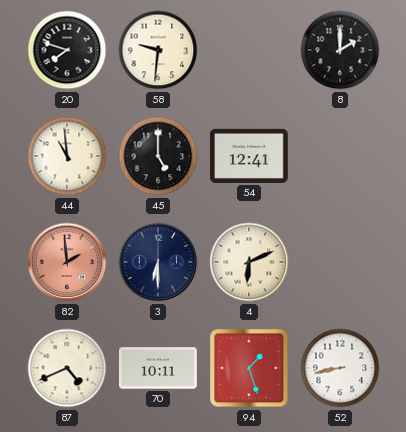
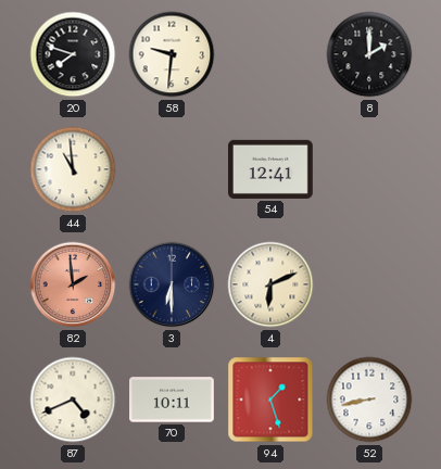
45: 5:00 -> none (158, 156)
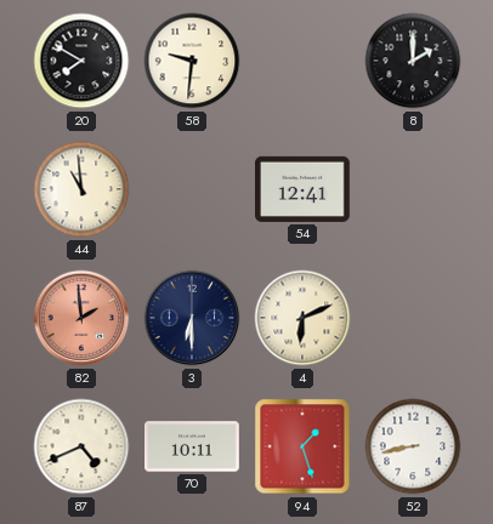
20: 7:48 -> 7:50 (81, 61)
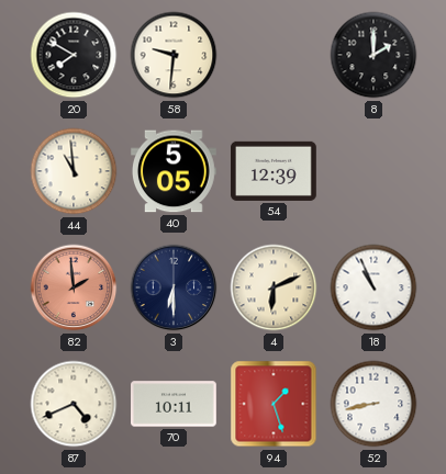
40: none -> 5:05 (175, 171)
54: 12:41 -> 12:39 (275, 171)
18: none -> 10:56 (373, 287)
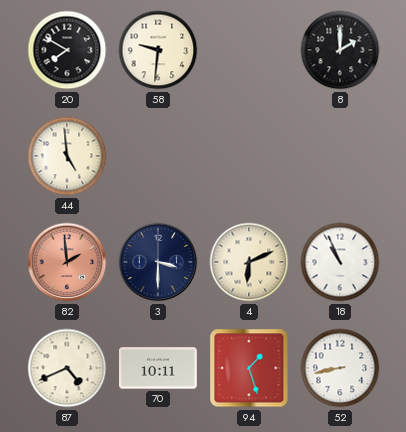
44: 10:59 -> 4:59 (67, 156)
40: 5:05 -> none (175, 171)
54: 12:39 -> none (275, 171)
3: 6:30 -> 3:30 (158, 262)
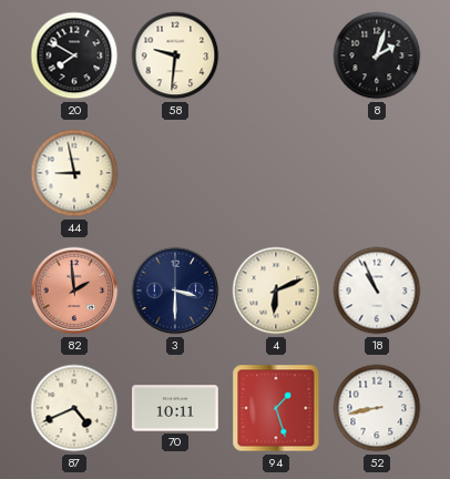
8: 2:00 -> 2:03 (377, 55)
44: 4:59 -> 8:58 (74, 173)
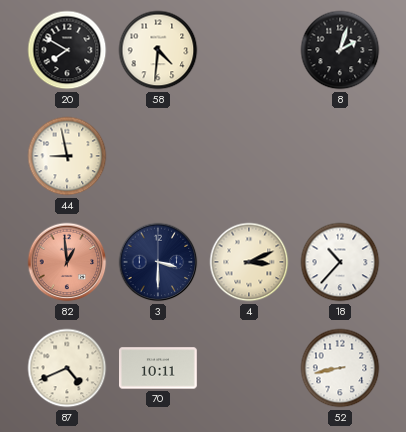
58: 9:31 -> 4:31 (158, 50)
82: 1:59 -> 12:59 (67, 262)
4: 6:11 -> 3:11 (249, 262)
18: 10:56 -> 10:37 (340, 262)
94: 1:27 -> none (276, 408)
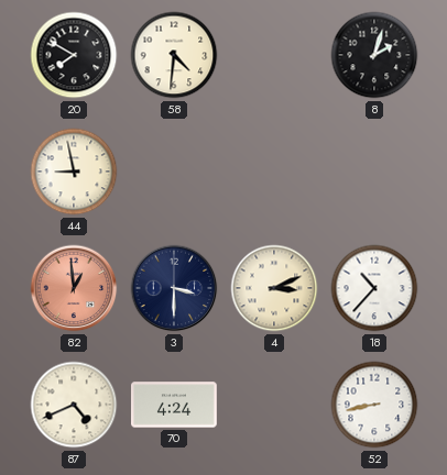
70: 10:11 -> 4:24 (175, 405)
